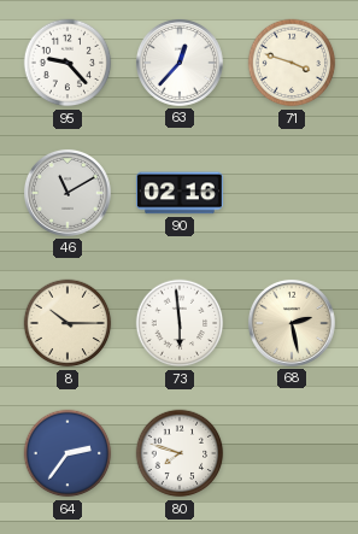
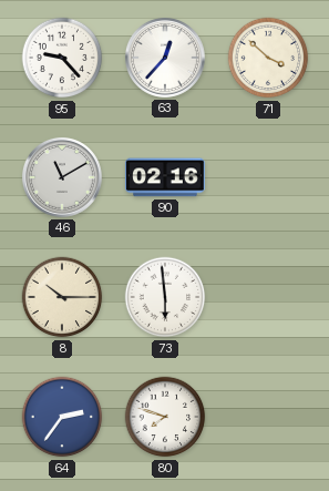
71: 3:48 -> 3:52 (268, 58)
68: 2:28 -> none (292, 323)
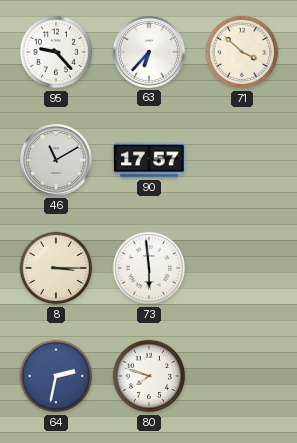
63: 12:37 -> 6:37 (149, 52)
90: 02:16 -> 17:57 (149, 160)
8: 10:15 -> 3:15 (56, 268)
64: 2:36 -> 2:32 (56, 376)
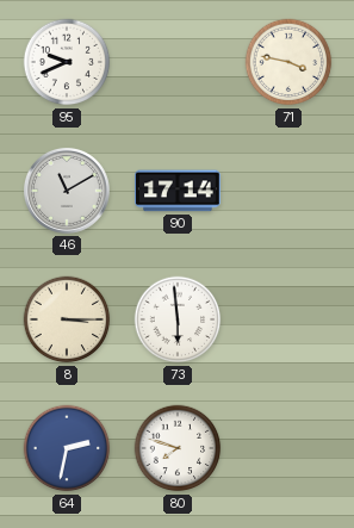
95: 9:23 -> 9:41 (67, 62)
63: 6:37 -> none (149, 52)
71: 3:52 -> 3:47 (288, 62)
90: 17:57 -> 17:14 (178, 191)
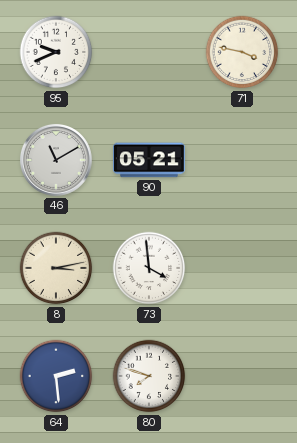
90: 17:14 -> 05:21 (149, 160)
8: 3:15 -> 3:13 (56, 268)
73: 5:59 -> 3:59 (149, 268)
64: 2:32 -> 2:29 (56, 376)
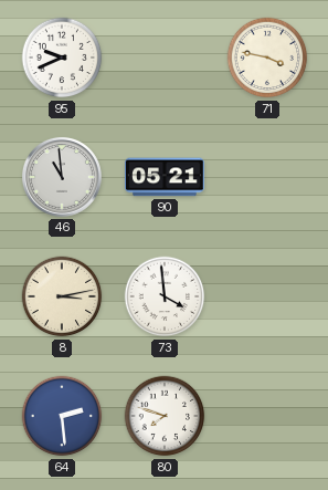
46: 11:10 -> 10:59 (62, 177)
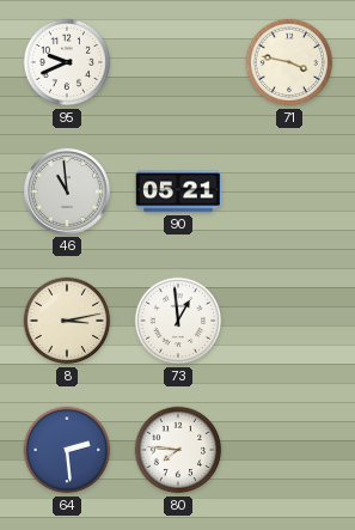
73: 3:59 -> 12:59 (178, 321)
80: 7:48 -> 7:46 (178, 450)
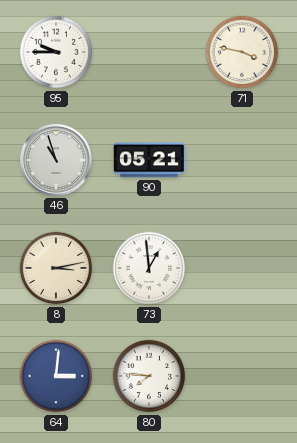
95: 9:41 -> 9:45 (56, 52)
46: 10:59 -> 10:57 (56, 160)
64: 2:29 -> 3:01 (56, 376)
